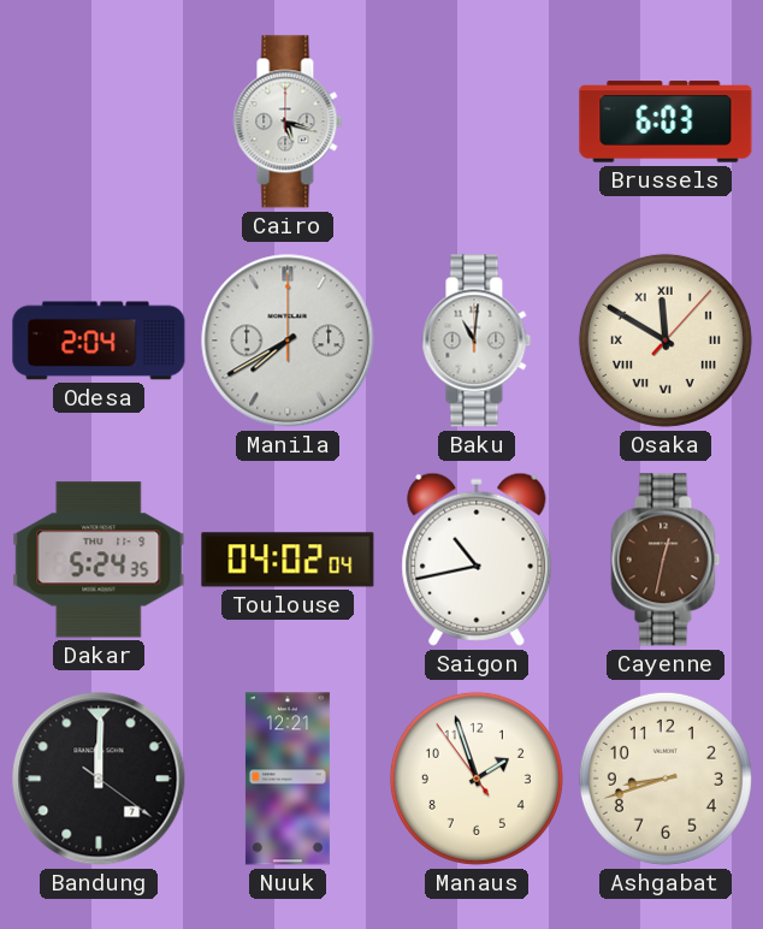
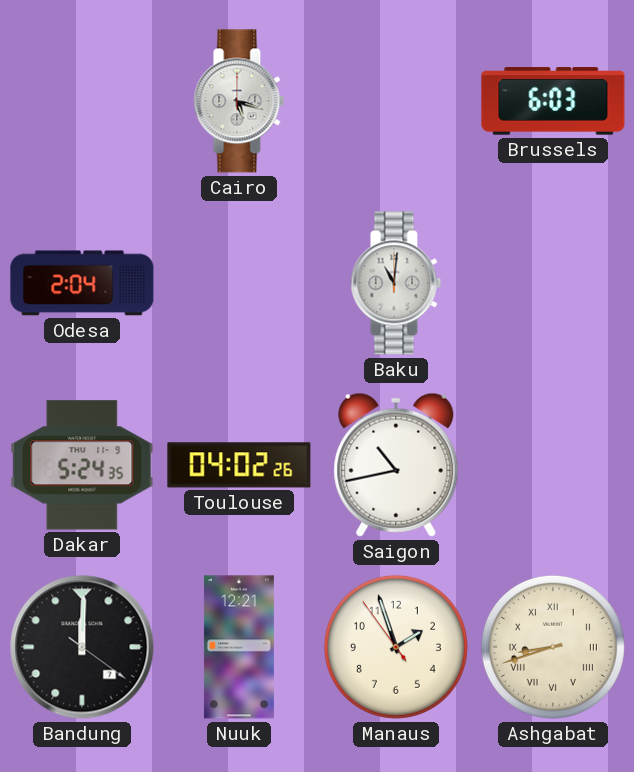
Manila: 7:40 -> none (288, 341)
Osaka: 11:50 -> none (666, 341)
Toulouse: 04:02:04 -> 04:02:26 (239, 465)
Cayenne: 12:32 -> none (666, 560)
Ashgabat numerals: Arabic -> Roman (553, 647)
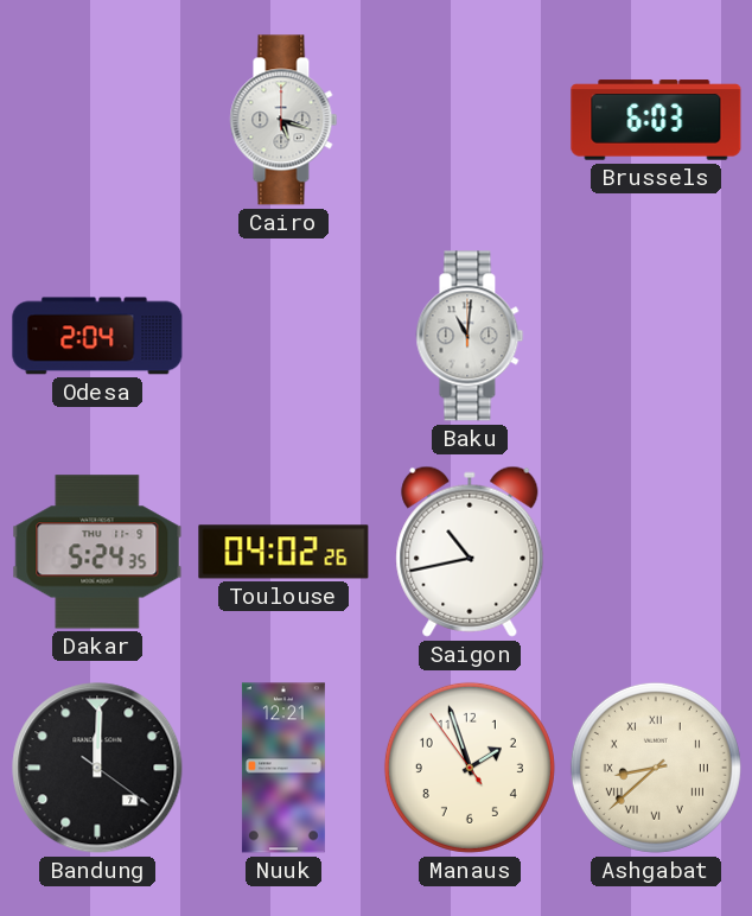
Ashgabat: 8:42 -> 8:38 (656, 768)
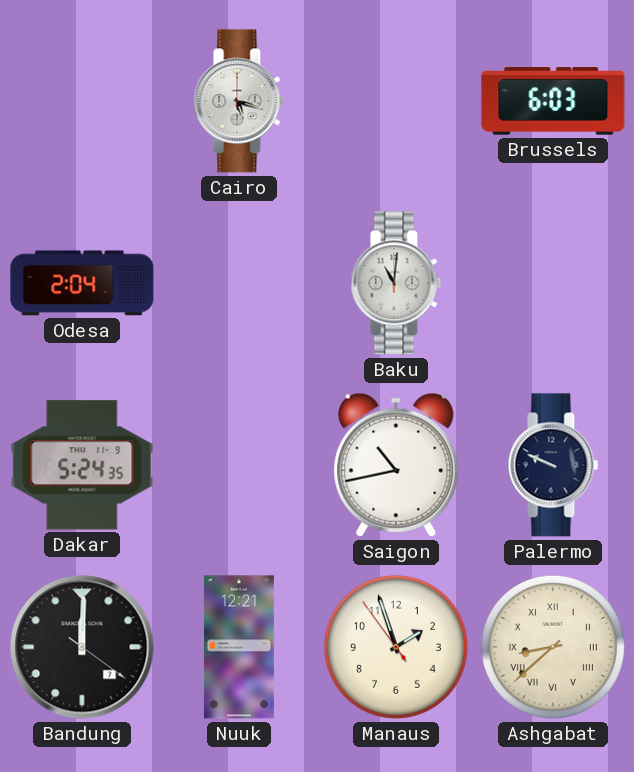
Toulouse: 04:02 -> none (283, 552)
Palermo: none -> 9:49 (553, 465)
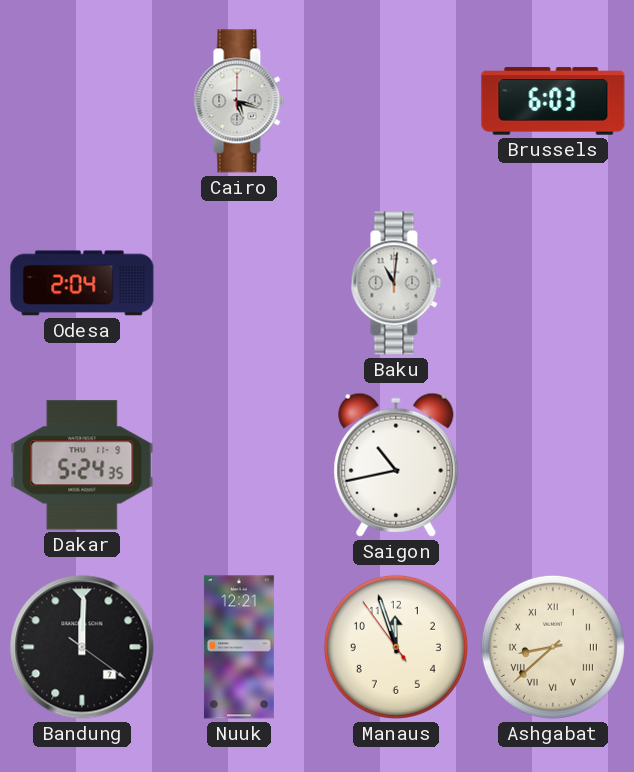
Palermo: 9:49 -> none (553, 465)
Manaus: 1:56 -> 11:56 (396, 647)
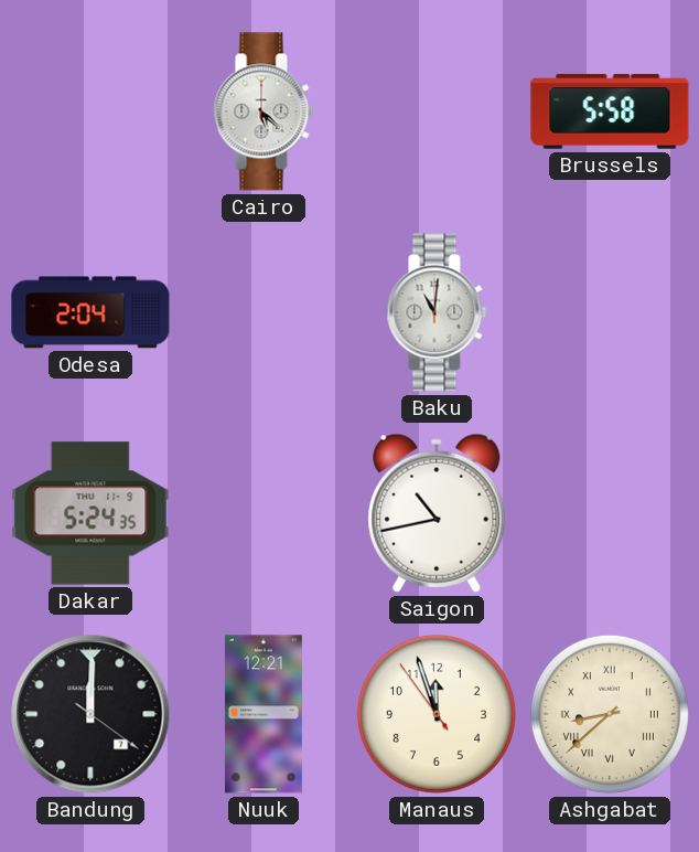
Cairo: 5:18 -> 5:22 (264, 111)
Brussels: 6:03 -> 5:58 (610, 111)
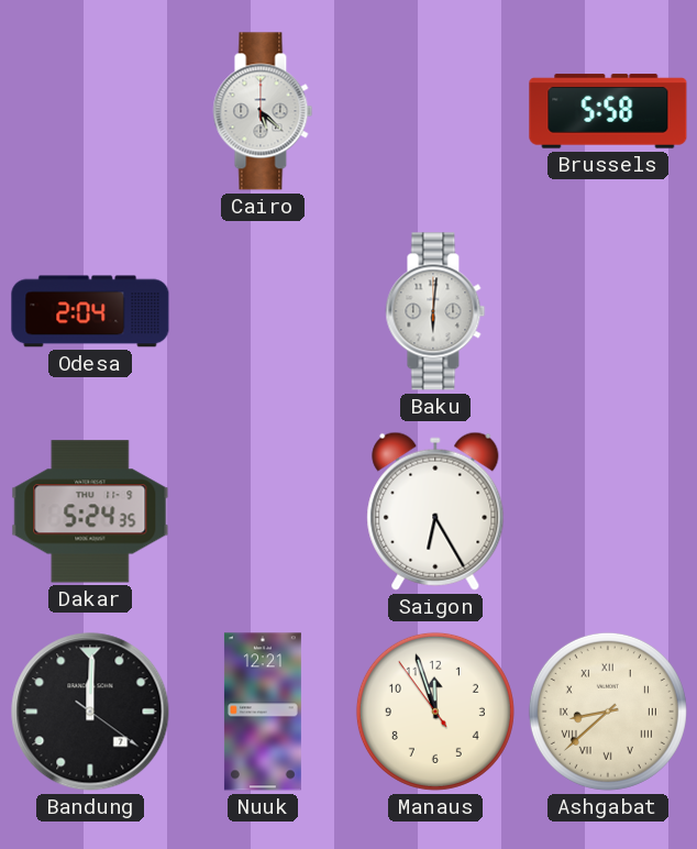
Baku: 11:01 -> 6:01 (435, 311)
Saigon: 10:43 -> 6:25 (435, 511)
